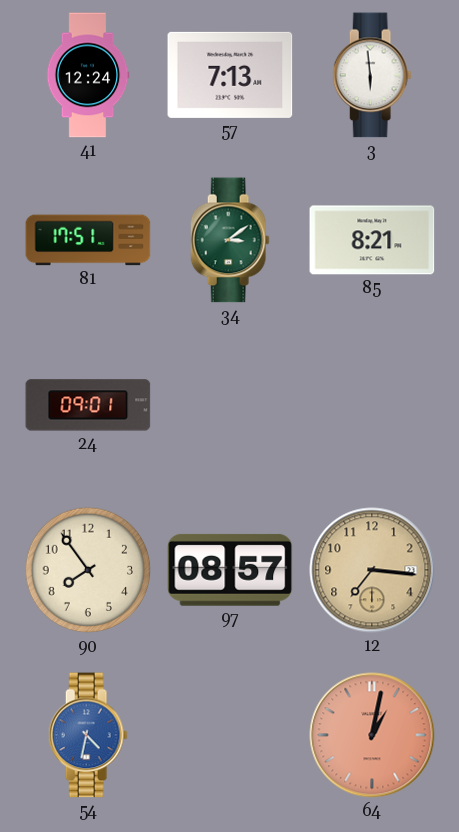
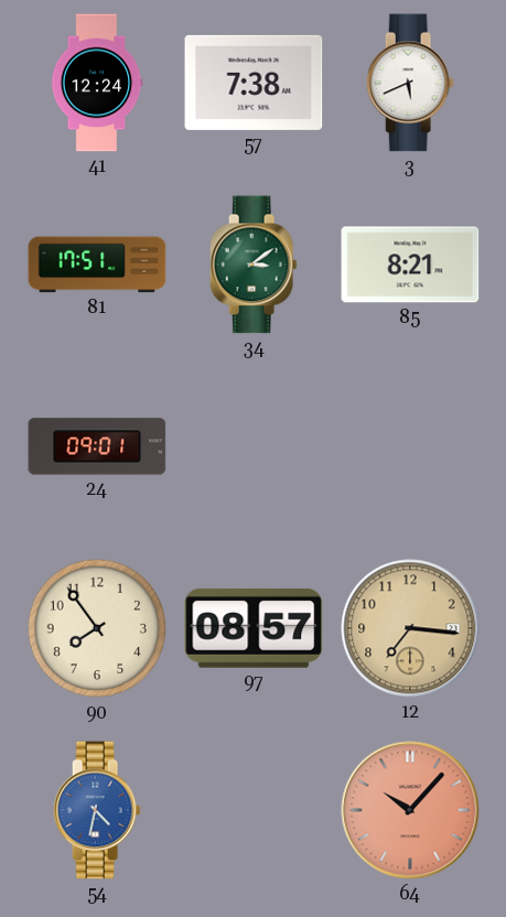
57: 7:13 -> 7:38 (254, 83)
3: 5:59 -> 5:41 (410, 83)
64: 1:02 -> 10:07 (410, 810)
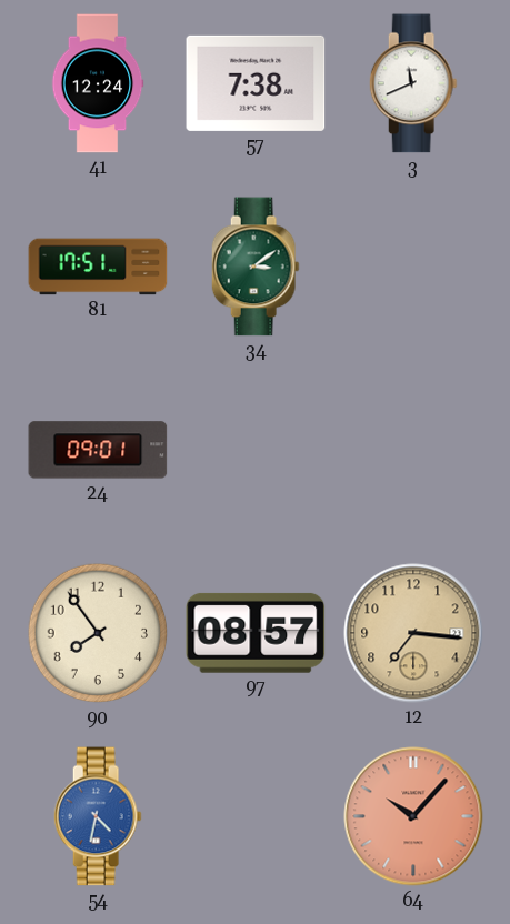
3: 5:41 -> 11:41 (413, 83)
85: 8:21 -> none (410, 265)
